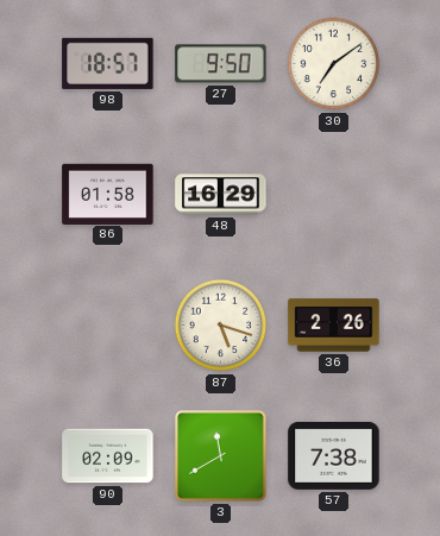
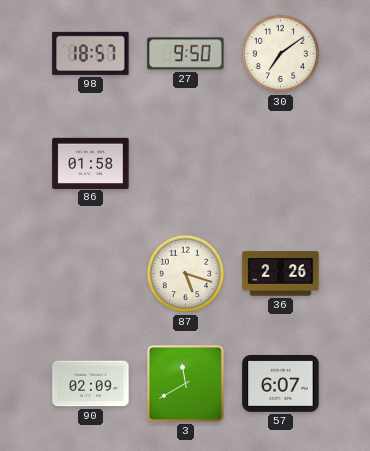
48: 16:29 -> none (221, 195)
57: 7:38 -> 6:07 (281, 383)
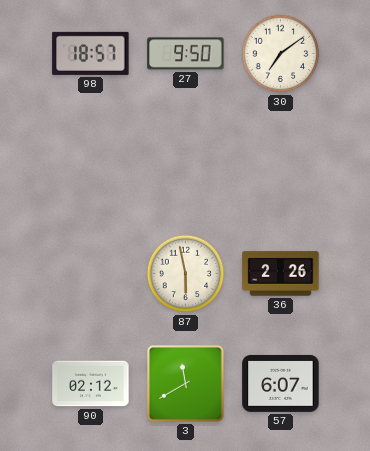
86: 01:58 -> none (91, 163)
87: 5:18 -> 5:58 (186, 274)
90: 02:09 -> 02:12 (91, 384)
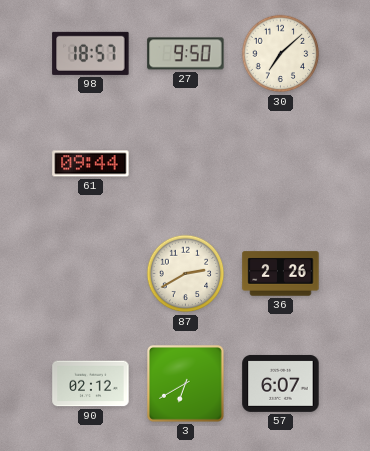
30: 7:09 -> 7:08 (281, 54)
61: none -> 09:44 (91, 164)
87: 5:58 -> 2:40 (186, 274)
3: 11:40 -> 6:40 (186, 384)
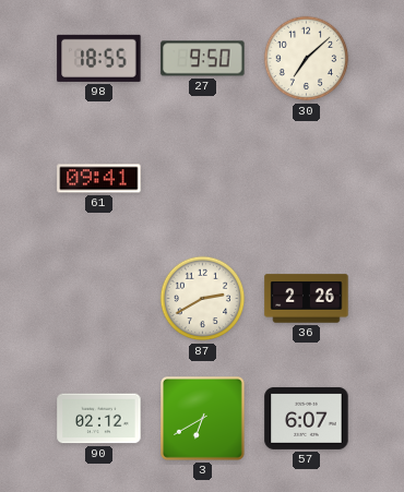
98: 18:57 -> 18:55 (99, 58)
61: 09:44 -> 09:41 (99, 179)
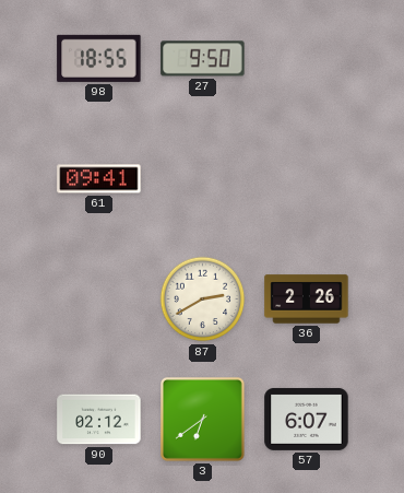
30: 7:08 -> none (307, 59)
3: 6:40 -> 6:39 (203, 420)
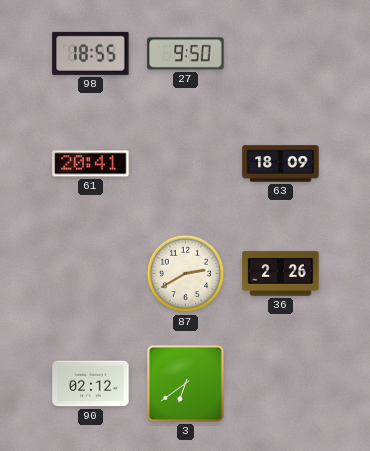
61: 09:41 -> 20:41 (91, 164)
63: none -> 18:09 (281, 164)
57: 6:07 -> none (307, 419)
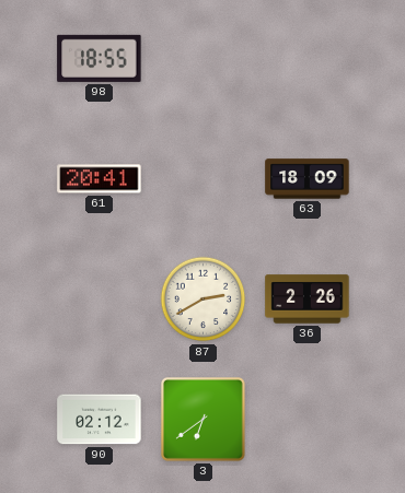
27: 9:50 -> none (186, 54)
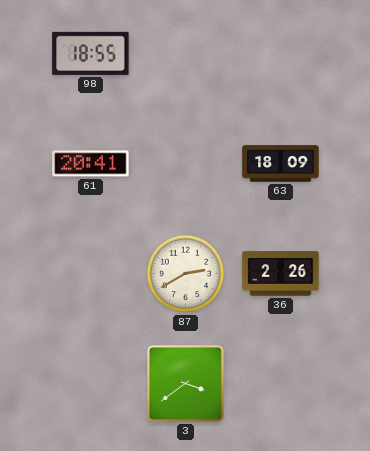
90: 02:12 -> none (100, 420)
3: 6:39 -> 3:39 (186, 384)
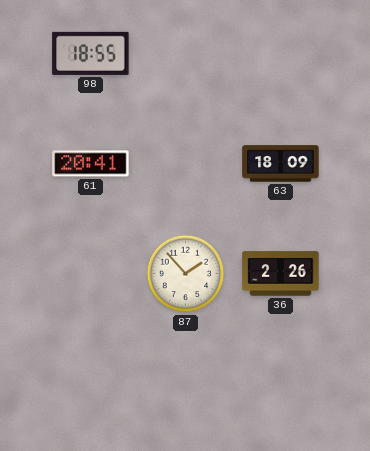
87: 2:40 -> 1:53 (186, 274)
3: 3:39 -> none (186, 384)
